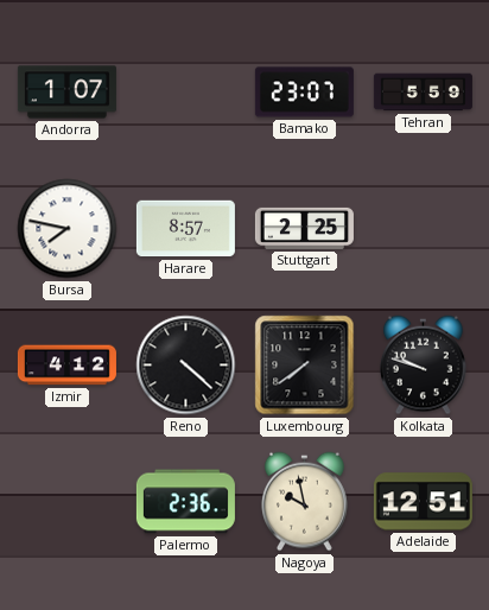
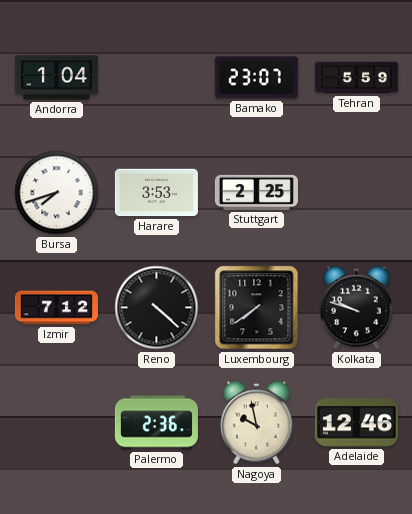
Andorra: 1:07 -> 1:04 (56, 78)
Bursa: 7:47 -> 7:42 (57, 193)
Harare: 8:57 -> 3:53 (156, 193)
Izmir: 4:12 -> 7:12 (56, 308)
Adelaide: 12:51 -> 12:46 (356, 423)
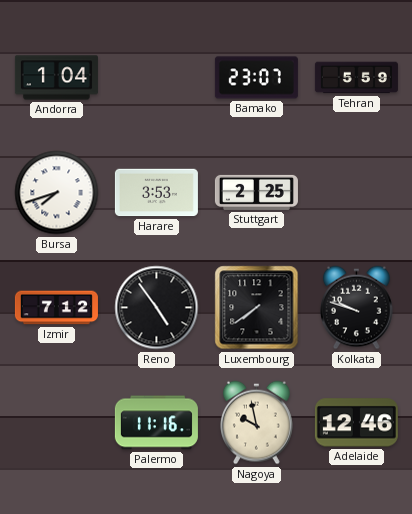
Reno: 4:22 -> 4:54 (157, 308)
Palermo: 2:36 -> 11:16 (156, 423)
